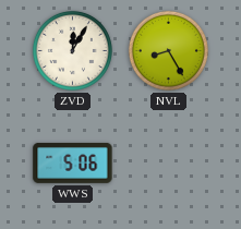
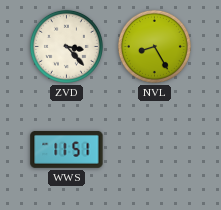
ZVD: 12:05 -> 3:23 (66, 46)
WWS: 5:06 -> 11:51 (67, 150)
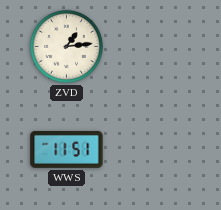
ZVD: 3:23 -> 1:14 (66, 46)
NVL: 8:25 -> none (154, 46)
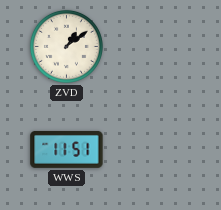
ZVD: 1:14 -> 1:09 (66, 46)
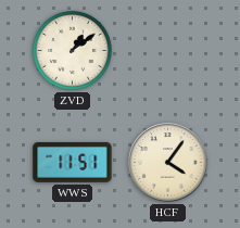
HCF: none -> 4:06 (168, 163)
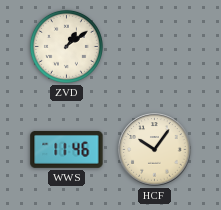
WWS: 11:51 -> 11:46 (67, 150)
HCF: 4:06 -> 10:06 (155, 150)
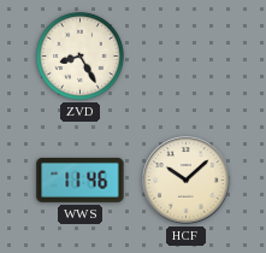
ZVD: 1:09 -> 8:25 (79, 55)
HCF: 10:06 -> 10:08 (187, 181)
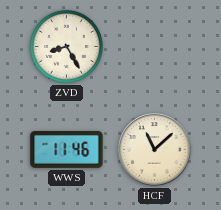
HCF: 10:08 -> 11:08 (155, 150)
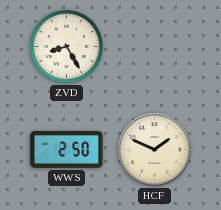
WWS: 11:46 -> 2:50 (67, 150)
HCF: 11:08 -> 1:49 (155, 150)
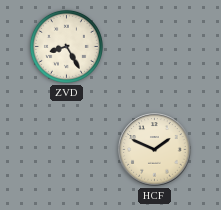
WWS: 2:50 -> none (67, 150)
